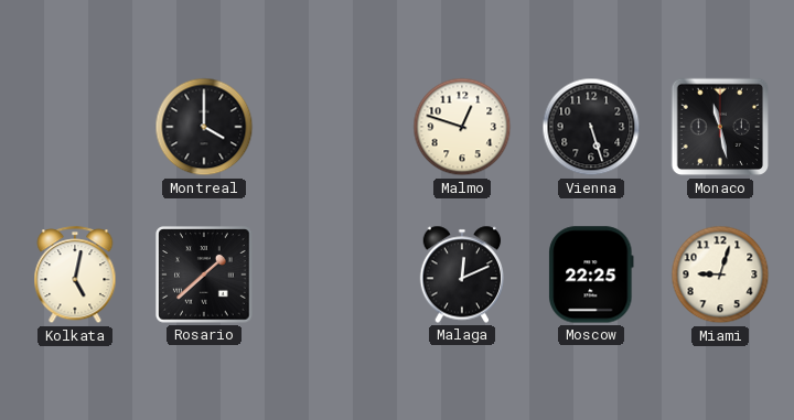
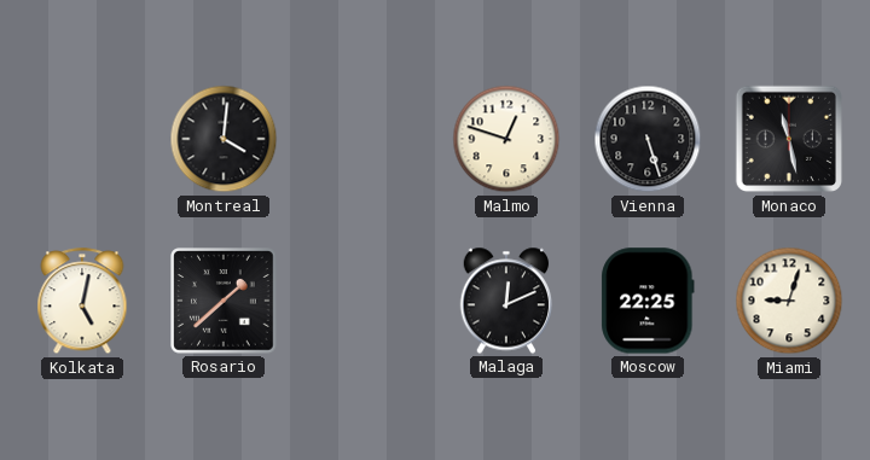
Montreal: 4:00 -> 4:01 (224, 139)
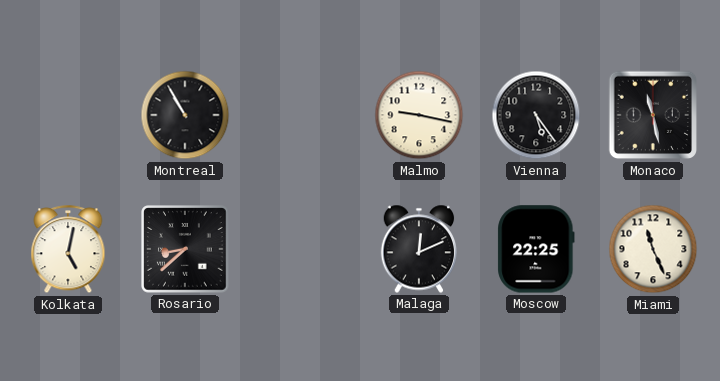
Montreal: 4:01 -> 10:55 (185, 115)
Malmo: 12:48 -> 9:17 (419, 115)
Vienna: 5:27 -> 5:24 (536, 115)
Rosario: 1:38 -> 8:38 (185, 249)
Miami: 9:03 -> 11:26 (653, 249)
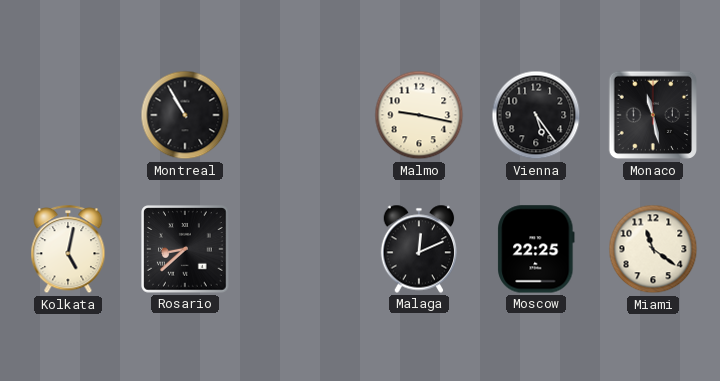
Miami: 11:26 -> 11:21 (653, 249)
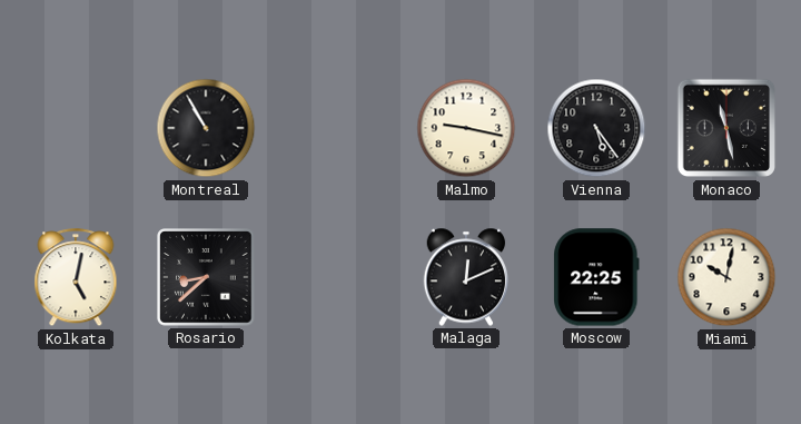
Miami: 11:21 -> 10:02 (726, 277)
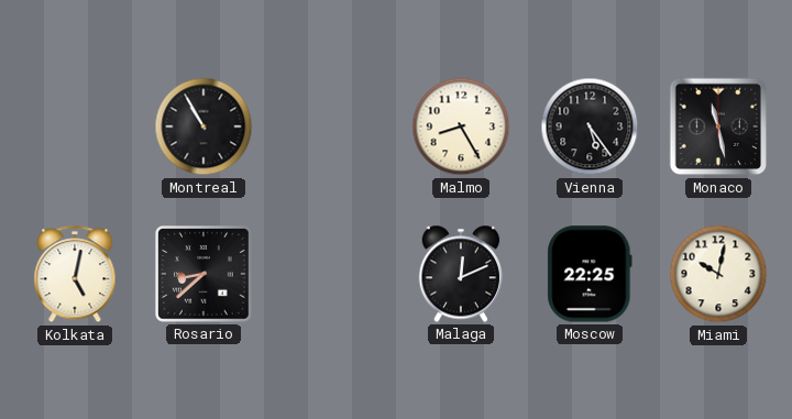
Malmo: 9:17 -> 8:25 (461, 126)
